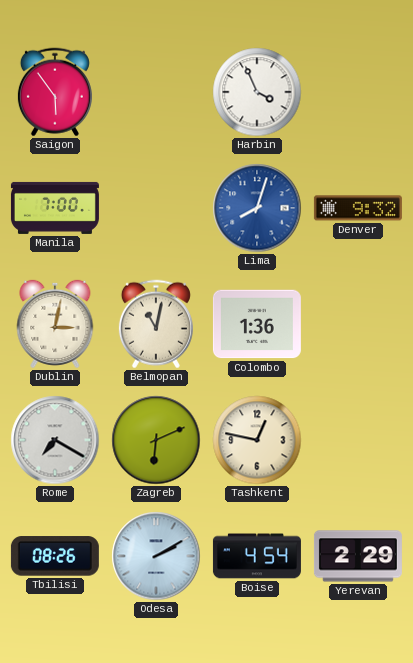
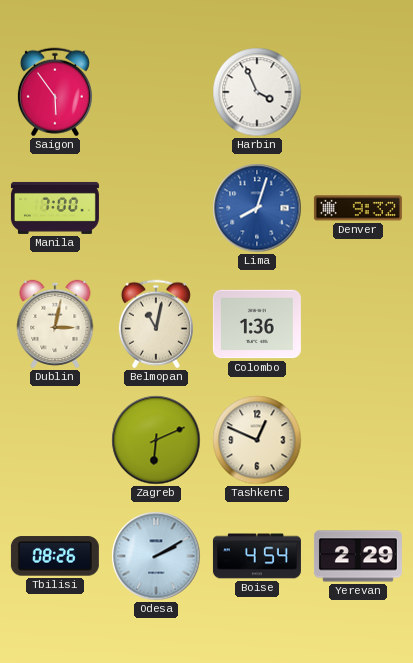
Rome: 7:20 -> none (55, 440)
Tashkent: 12:47 -> 12:49 (257, 440)
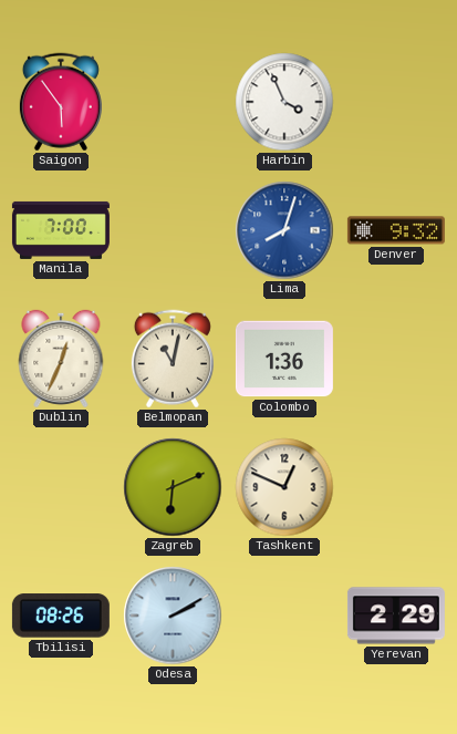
Dublin: 3:02 -> 12:34 (61, 359)
Boise: 4:54 -> none (257, 556)
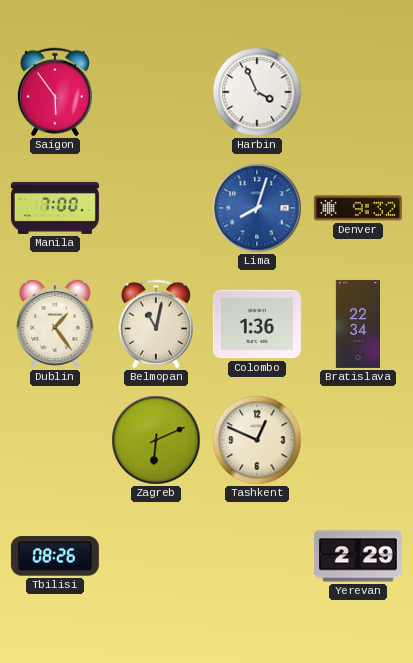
Dublin: 12:34 -> 1:24 (55, 324)
Bratislava: none -> 22:34 (357, 324)
Odesa: 2:10 -> none (173, 616)
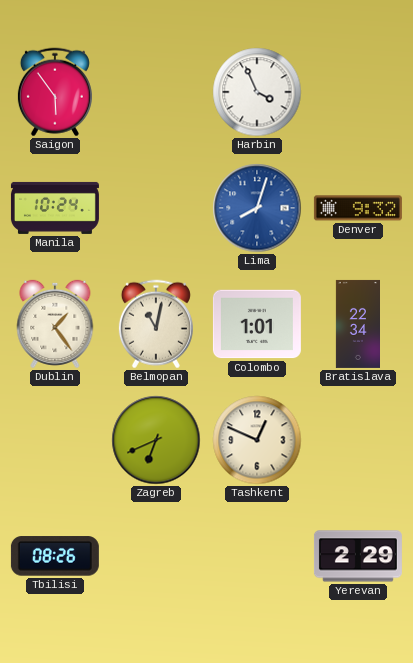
Manila: 7:00 -> 10:24 (55, 208)
Colombo: 1:36 -> 1:01 (257, 324)
Zagreb: 6:11 -> 6:41 (156, 440)
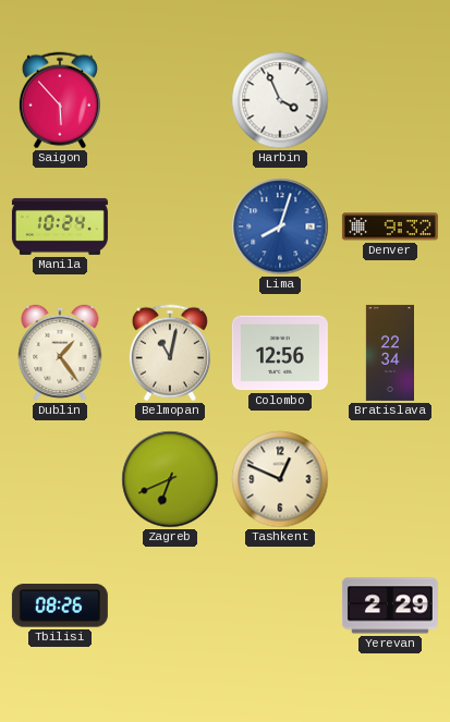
Saigon: 5:54 -> 5:53 (60, 100)
Colombo: 1:01 -> 12:56 (280, 353)
